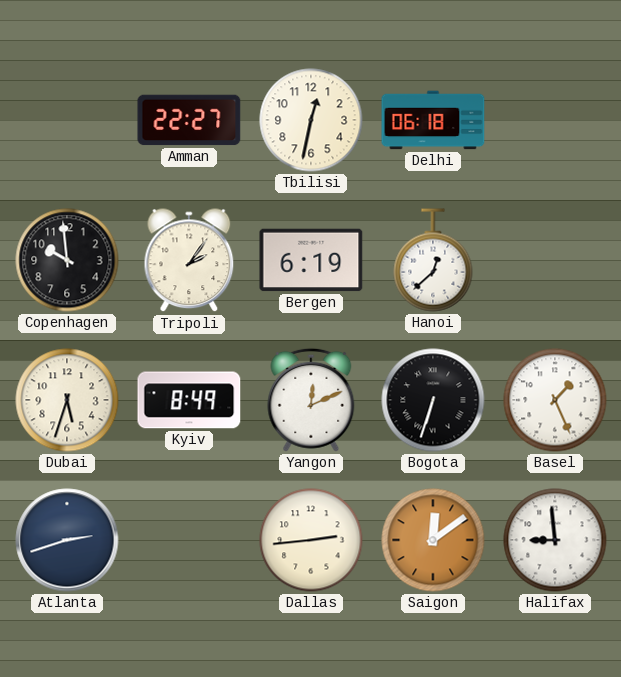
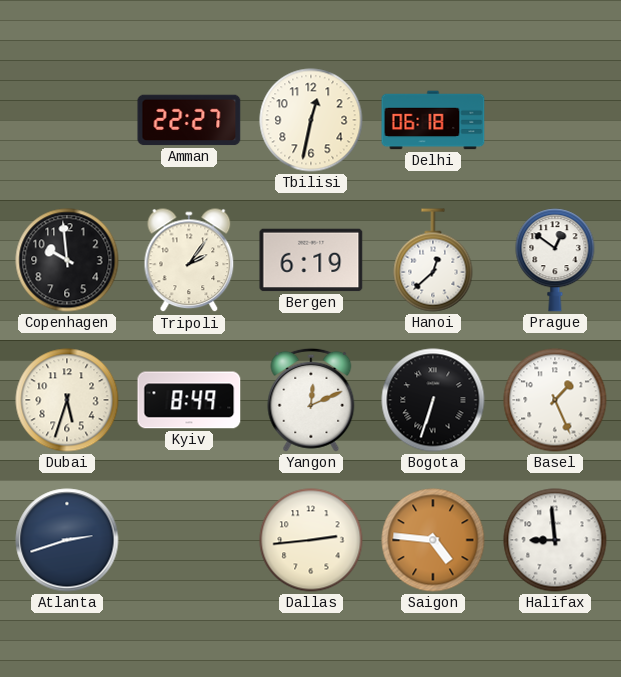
Prague: none -> 12:51 (555, 260)
Saigon: 12:09 -> 4:46 (433, 540)
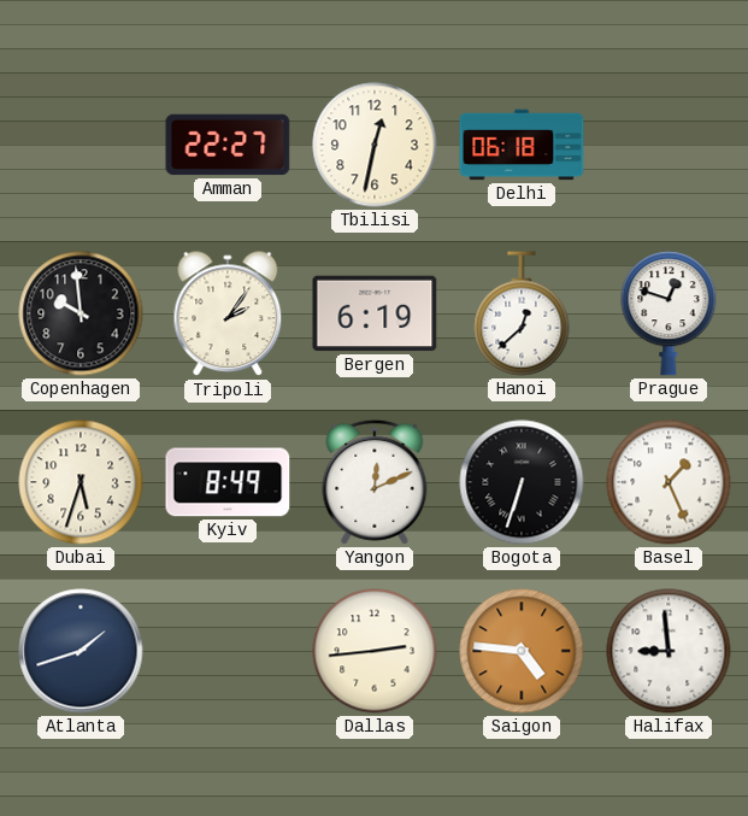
Prague: 12:51 -> 12:48 (669, 313)
Atlanta: 2:42 -> 1:42 (81, 651)
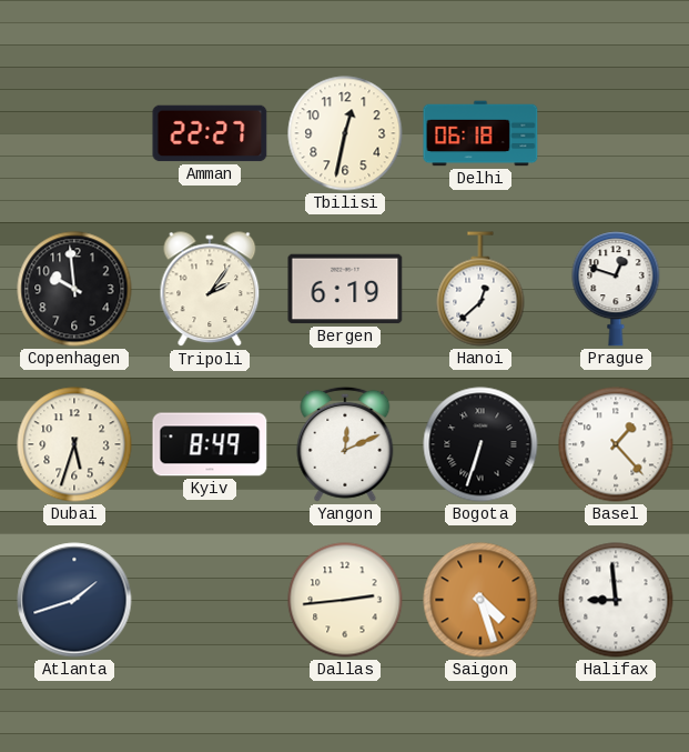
Basel: 1:26 -> 1:23 (616, 444)
Saigon: 4:46 -> 4:27 (480, 600)
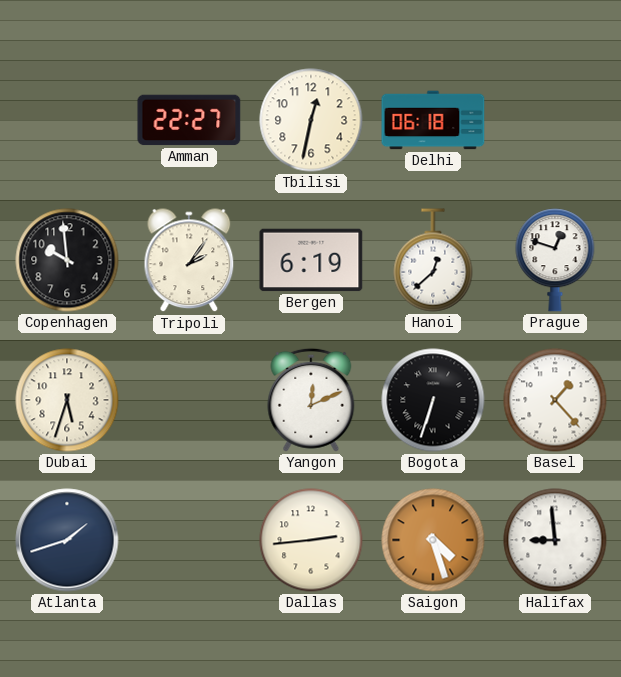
Kyiv: 8:49 -> none (210, 444)
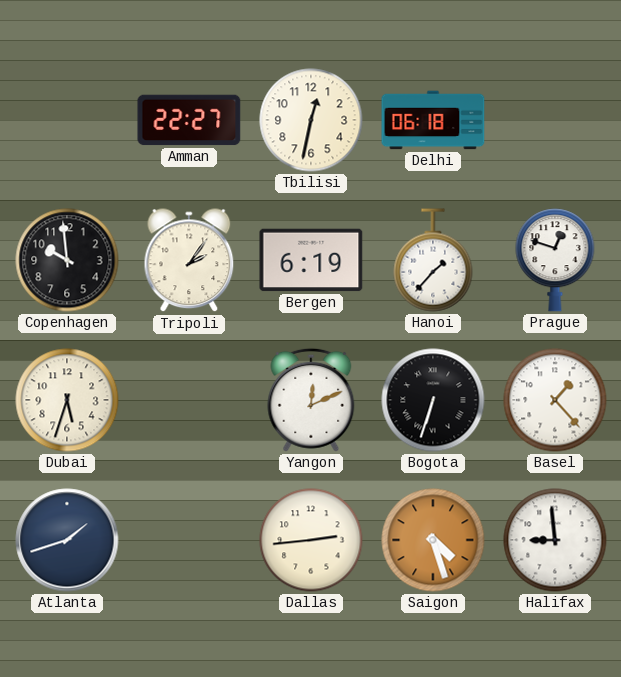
Hanoi: 12:38 -> 1:37 (433, 260)
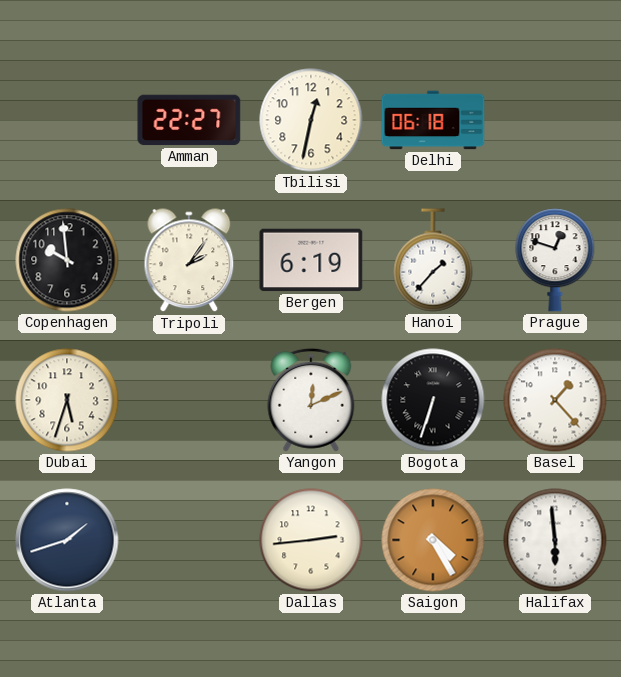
Saigon: 4:27 -> 4:25 (433, 540)
Halifax: 8:59 -> 5:59 (555, 540)
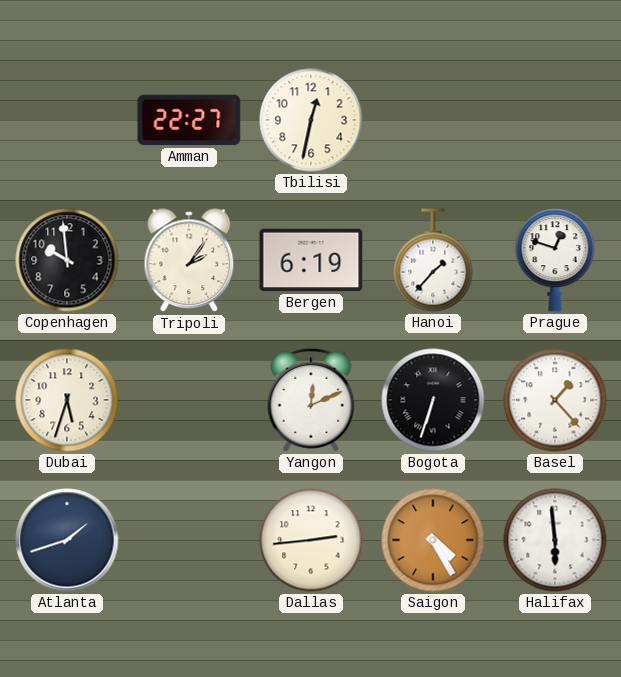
Delhi: 06:18 -> none (433, 120)
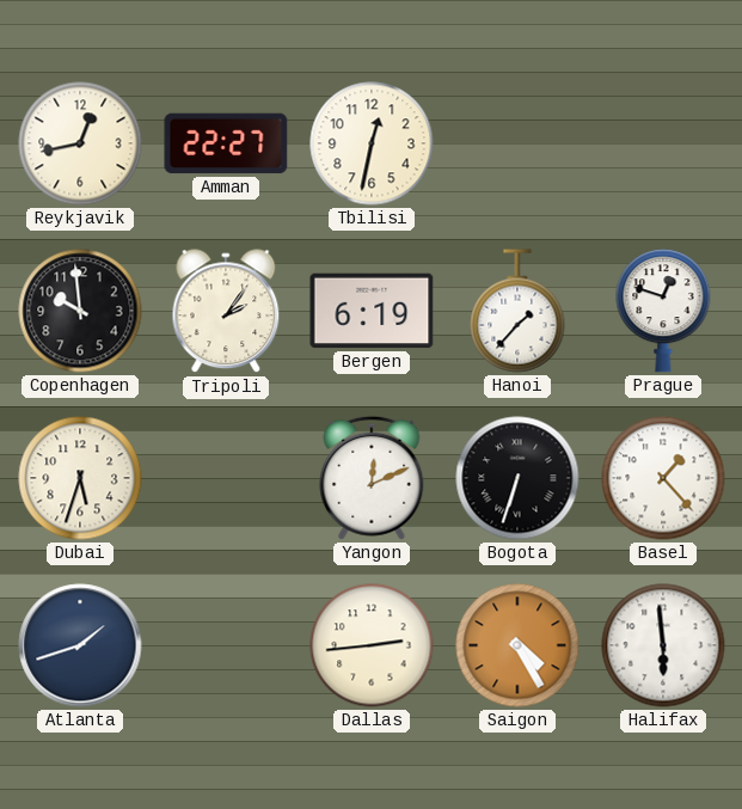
Reykjavik: none -> 12:43 (80, 143)
